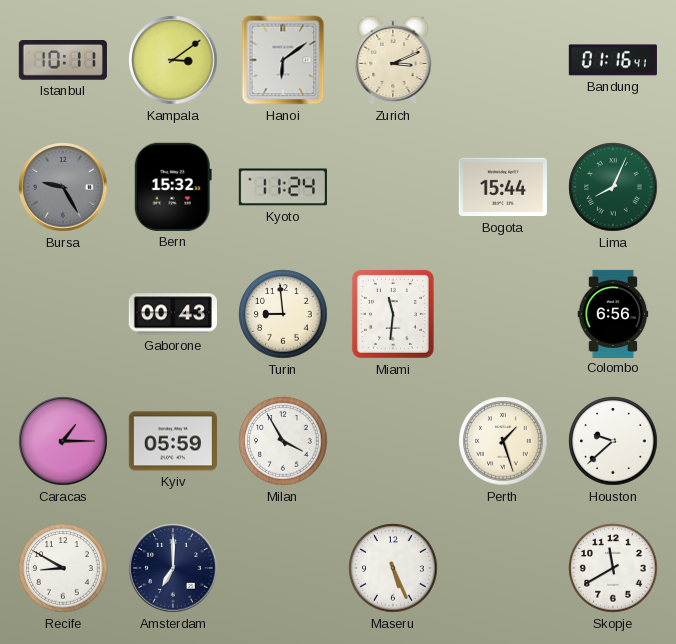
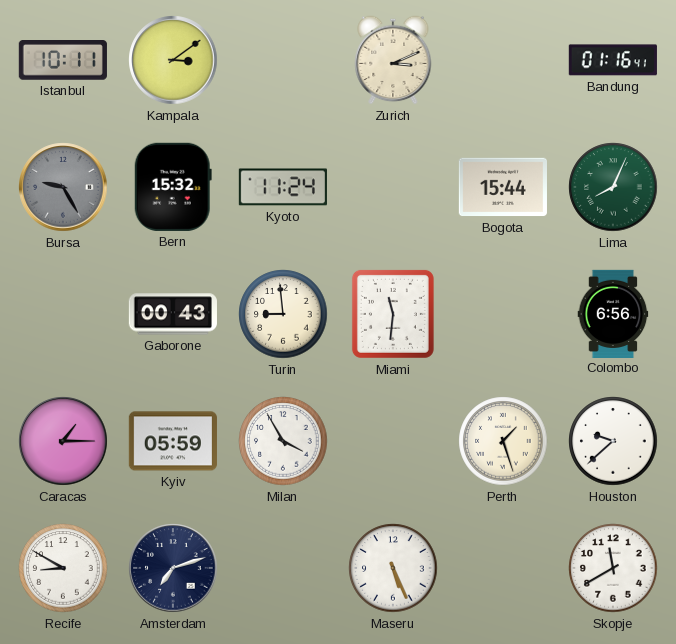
Hanoi: 6:09 -> none (283, 60)
Amsterdam: 7:00 -> 7:12 (173, 568)
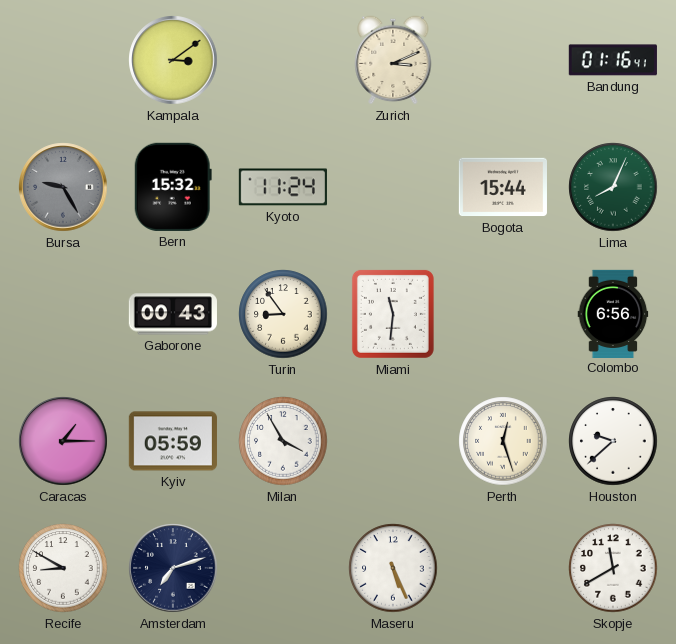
Istanbul: 10:11 -> none (63, 61)
Turin: 8:59 -> 8:54 (283, 314)
Perth: 1:27 -> 12:27 (503, 441)
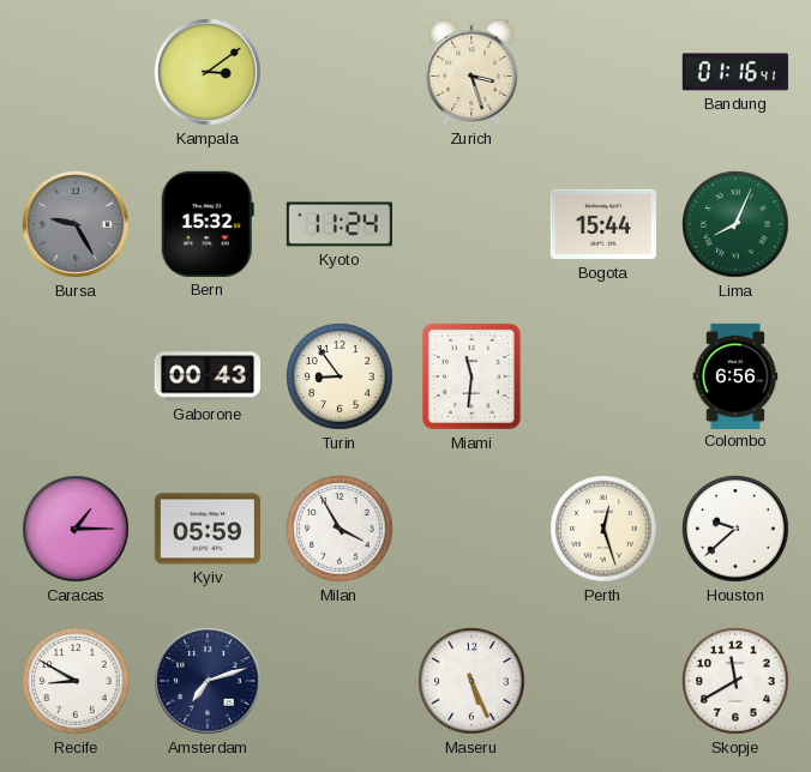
Zurich: 3:11 -> 3:27 (471, 72)
